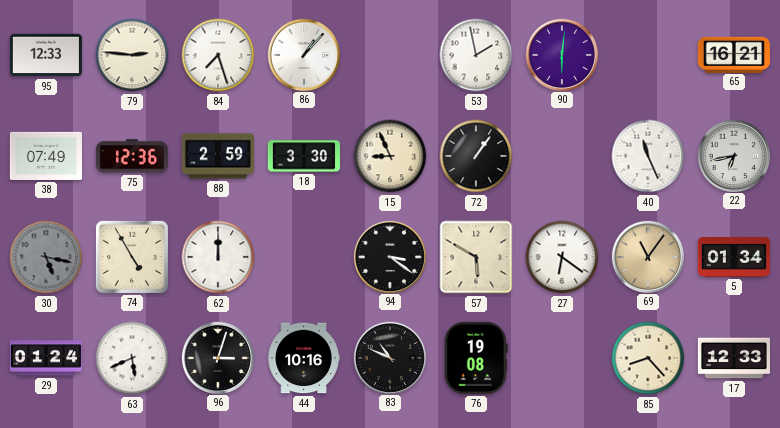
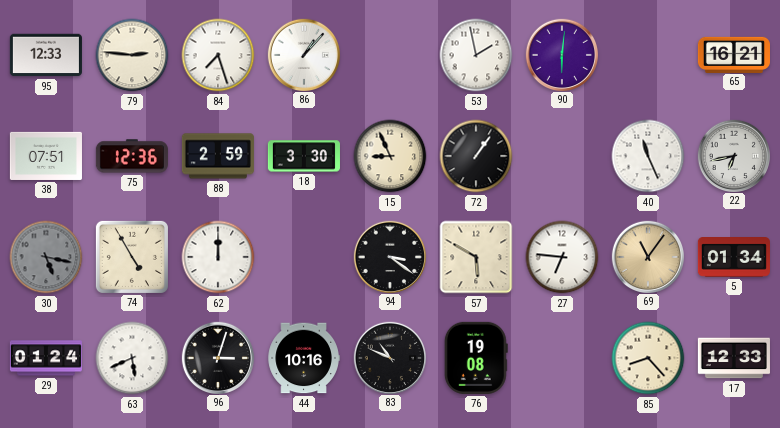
38: 07:49 -> 07:51 (46, 156)
27: 6:21 -> 6:46 (562, 257)
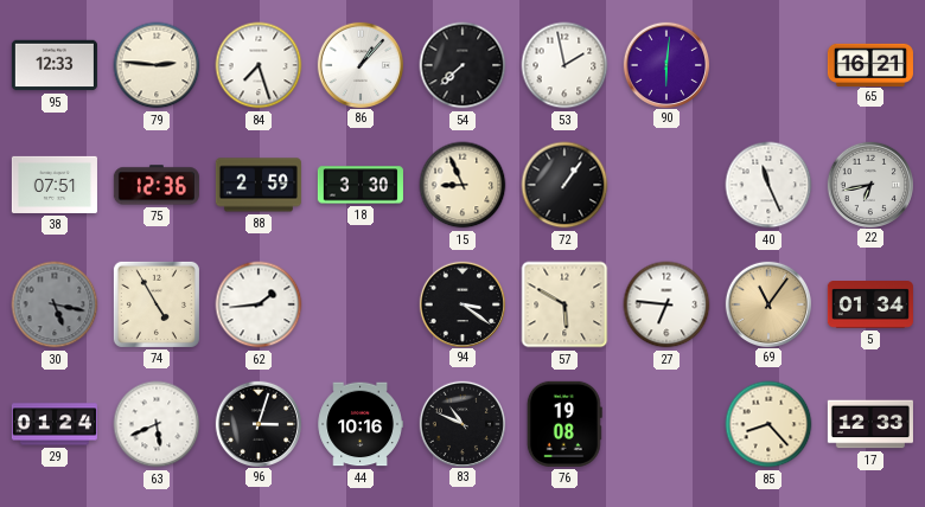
54: none -> 7:38 (462, 65)
62: 12:00 -> 1:44 (259, 304)
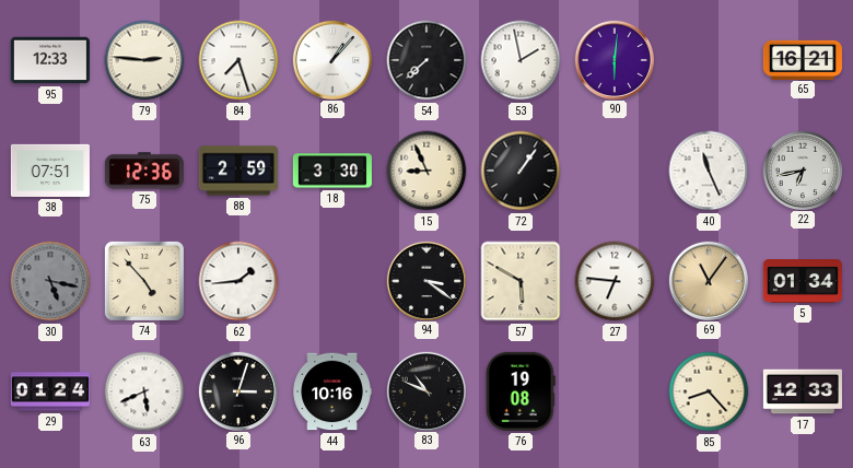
74: 4:55 -> 4:53 (144, 281)
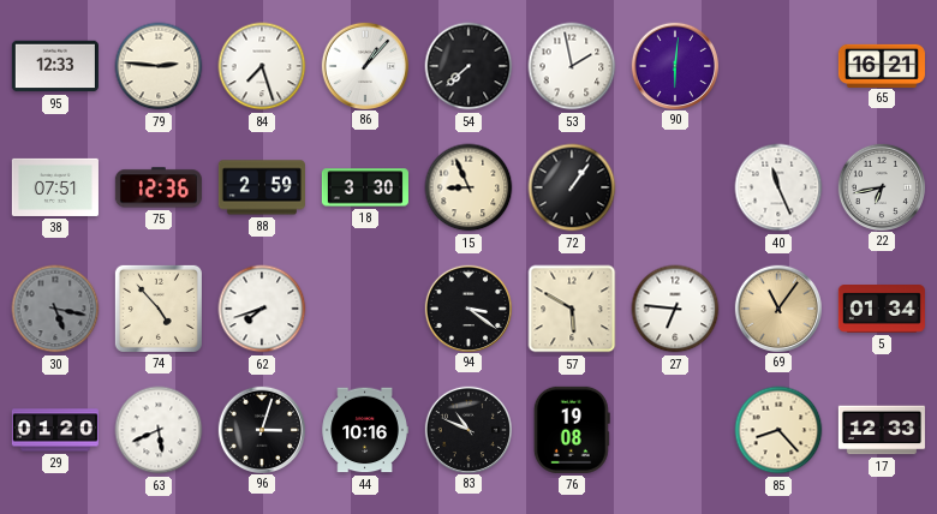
62: 1:44 -> 7:42 (262, 309)
29: 01:24 -> 01:20 (55, 430)
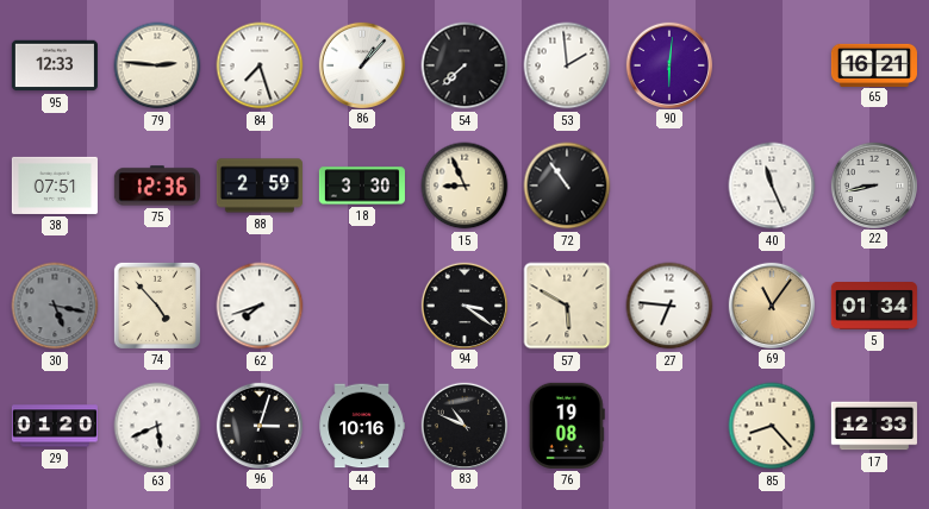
53: 1:58 -> 1:59 (567, 65)
72: 1:06 -> 10:54 (567, 186)
22: 6:43 -> 8:43 (873, 184)
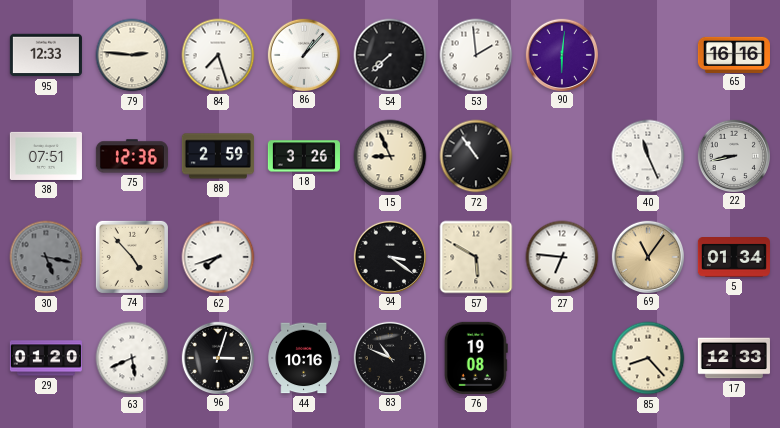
65: 16:21 -> 16:16 (734, 54)
18: 3:30 -> 3:26 (304, 156)
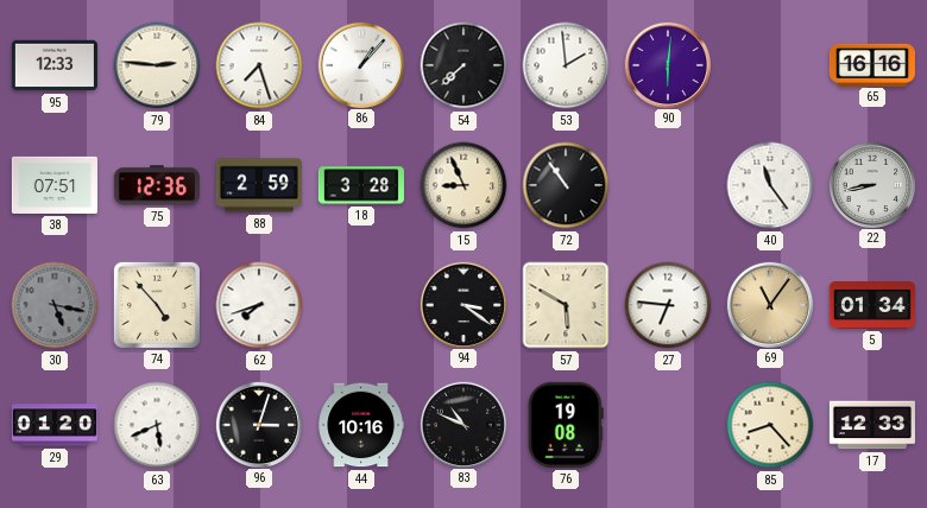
18: 3:26 -> 3:28 (361, 185)
40: 11:26 -> 11:24 (770, 185)
